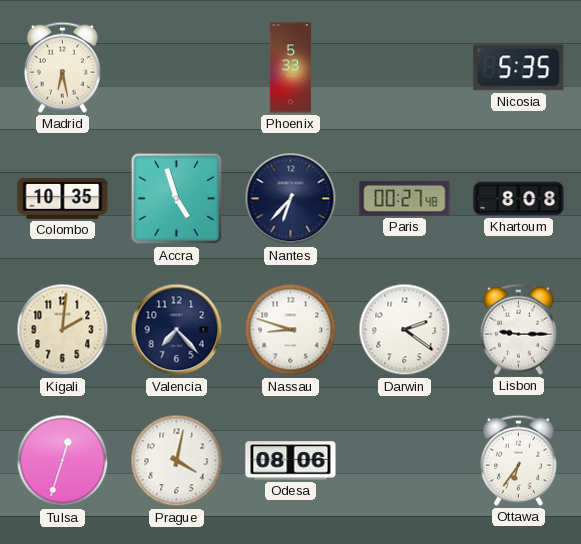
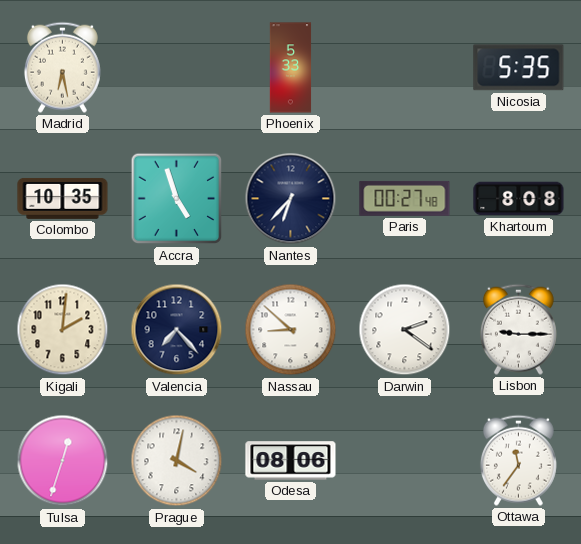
Nassau: 8:48 -> 8:52 (291, 330)
Ottawa: 6:36 -> 11:36 (518, 460)
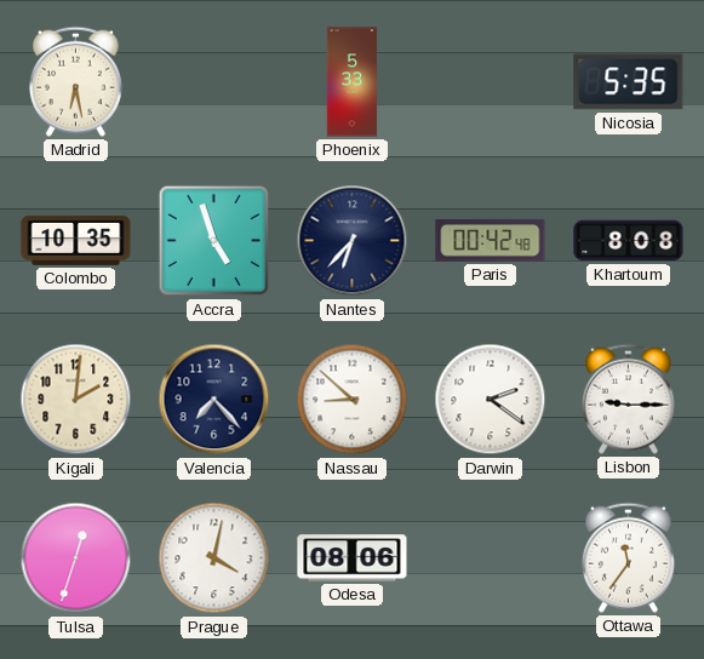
Paris: 00:27 -> 00:42 (491, 240)
